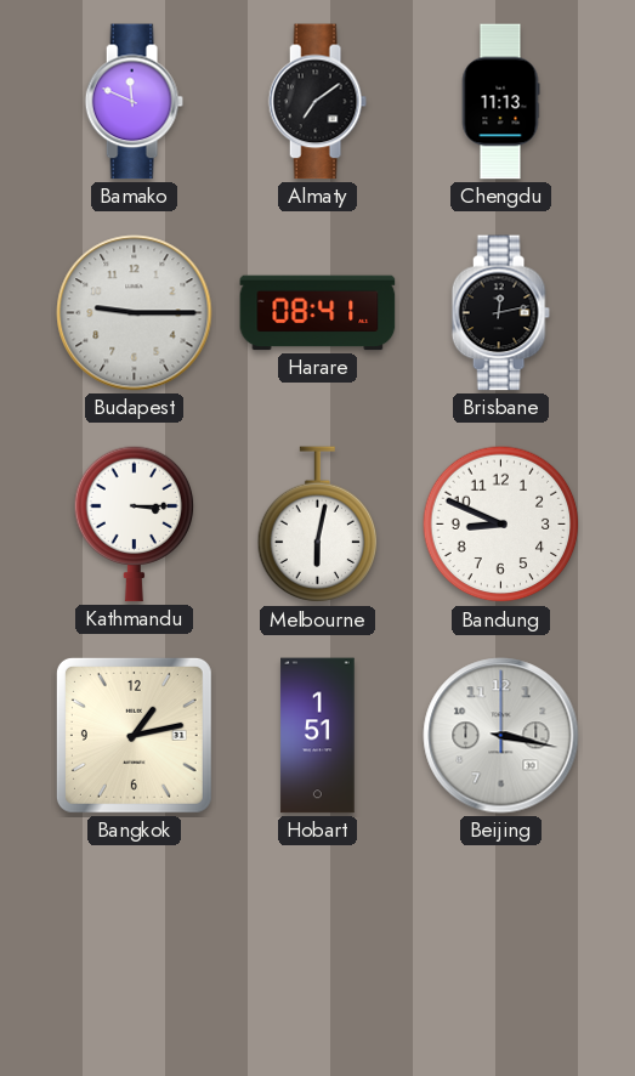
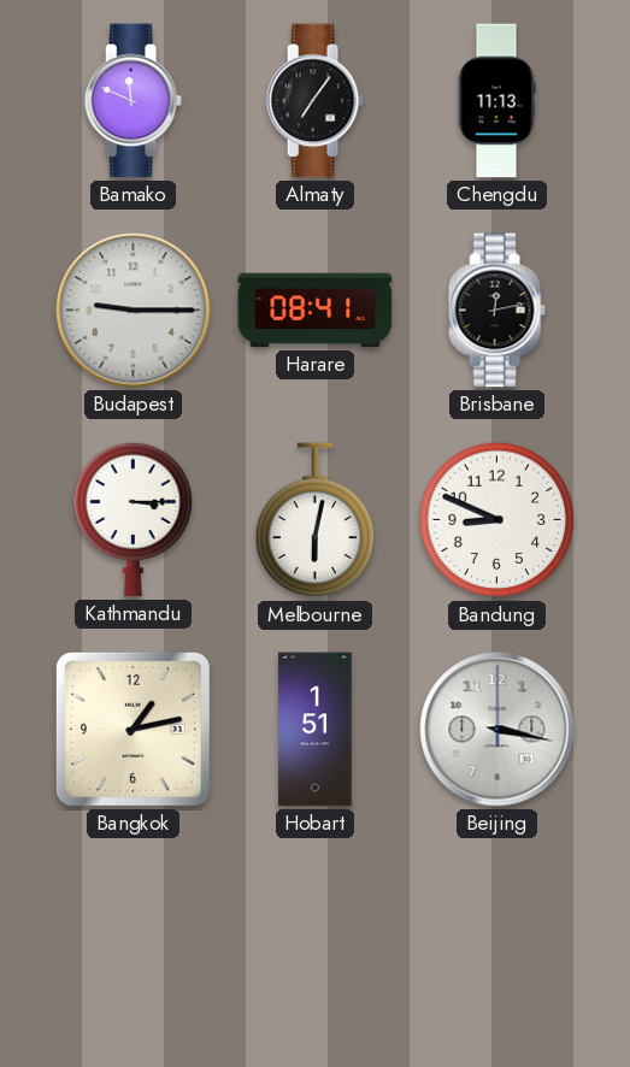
Almaty: 7:09 -> 7:06 (314, 101)
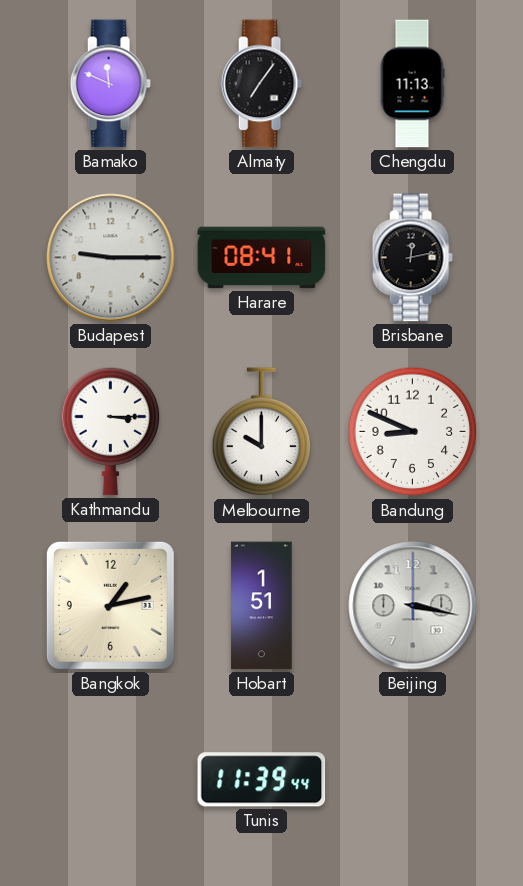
Melbourne: 6:02 -> 10:00 (262, 432)
Tunis: none -> 11:39 (262, 780)
